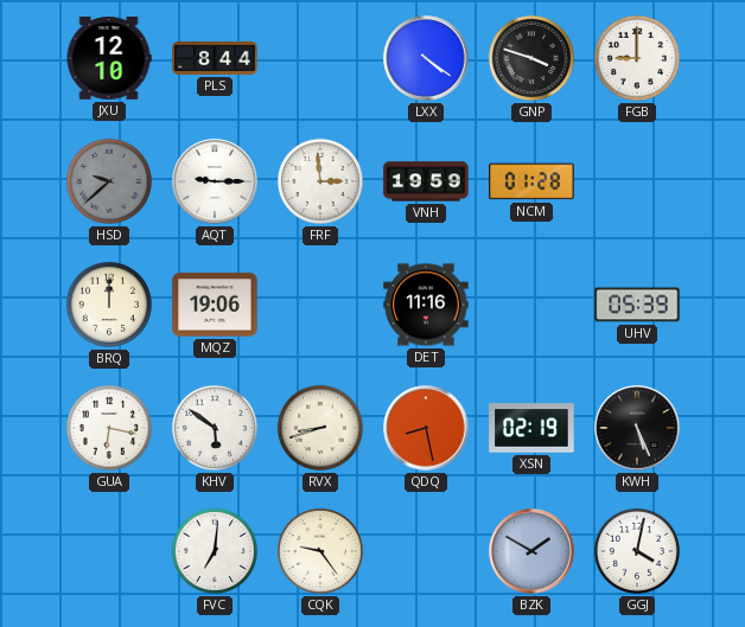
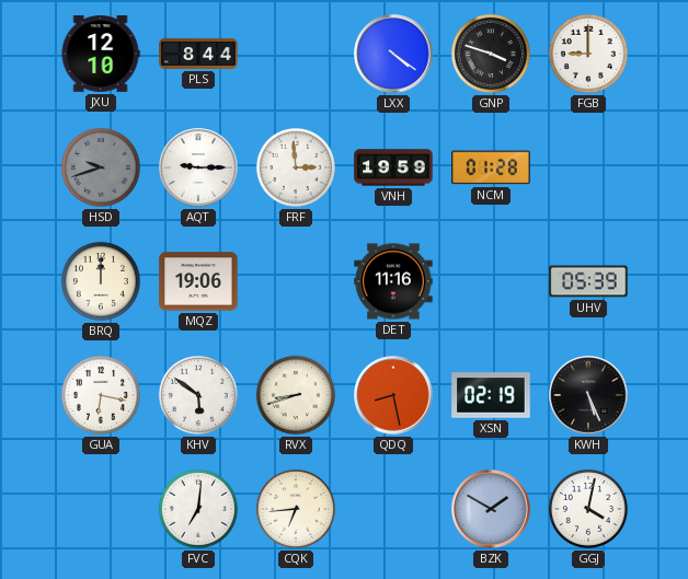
HSD: 9:38 -> 9:42 (101, 167)
CQK: 9:24 -> 6:44 (296, 509)
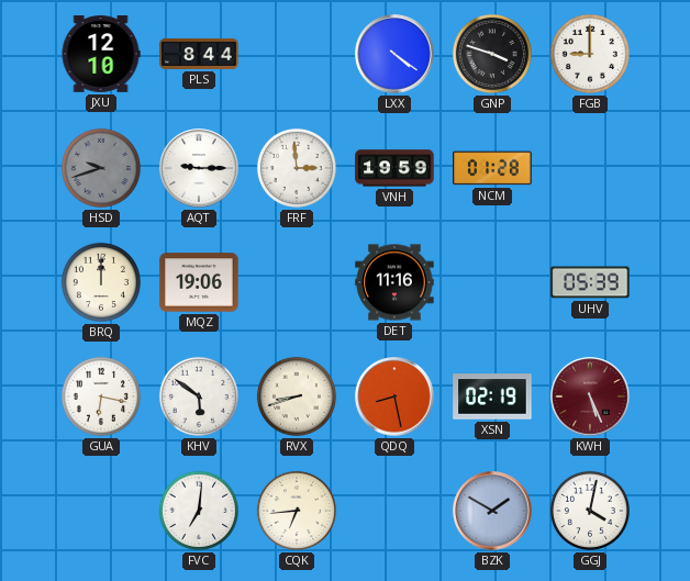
KWH dial: black -> burgundy (590, 396)
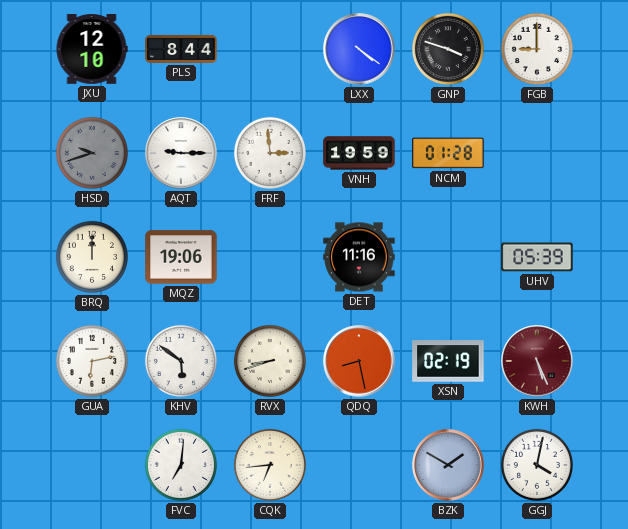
GUA: 6:17 -> 6:13 (92, 361)
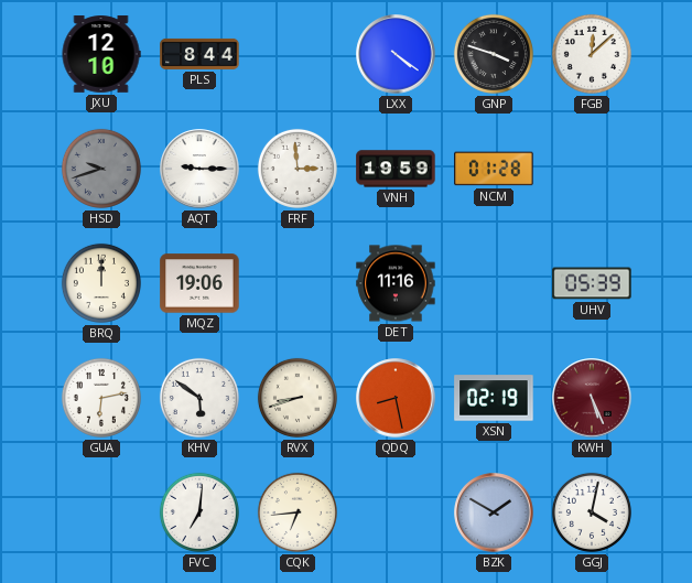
FGB: 9:00 -> 12:08 (592, 54)
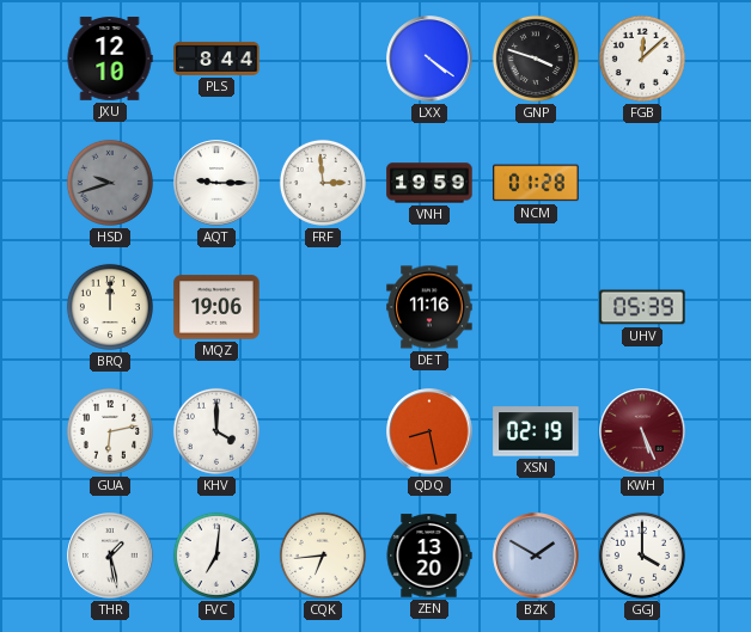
KHV: 5:51 -> 4:00 (216, 431)
RVX: 8:42 -> none (298, 398)
THR: none -> 1:28 (110, 556)
ZEN: none -> 13:20 (429, 556)
GGJ: 4:02 -> 4:00 (642, 556)
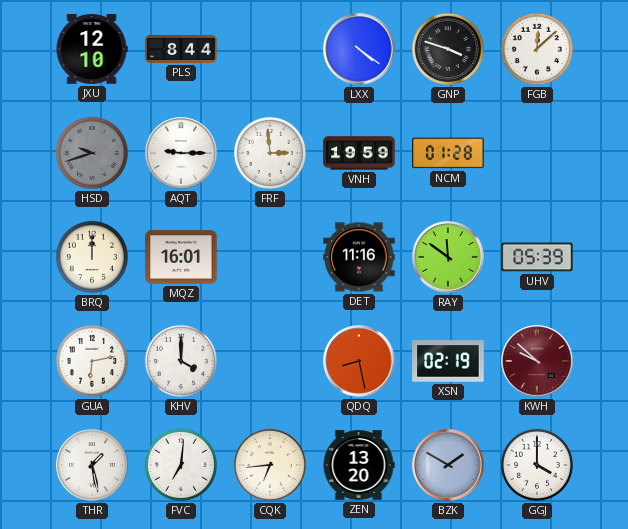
MQZ: 19:06 -> 16:01 (181, 257)
RAY: none -> 11:51 (448, 257)
KWH: 5:26 -> 9:52 (537, 361)
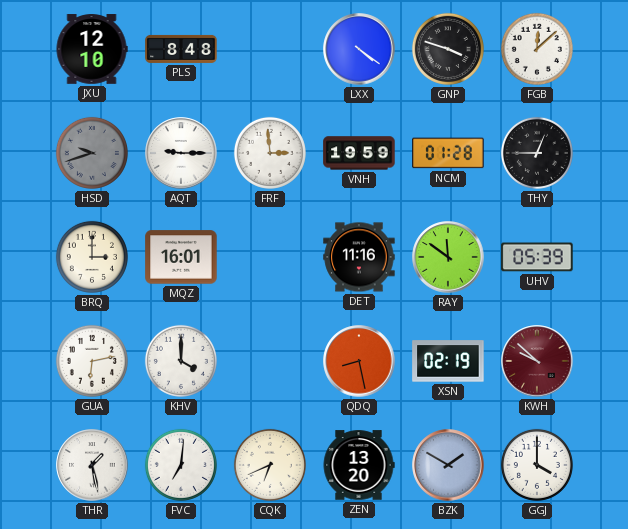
PLS: 8:44 -> 8:48 (181, 49)
THY: none -> 12:45 (537, 153)
BRQ: 12:00 -> 3:00 (92, 257)
CQK: 6:44 -> 6:41 (270, 465)
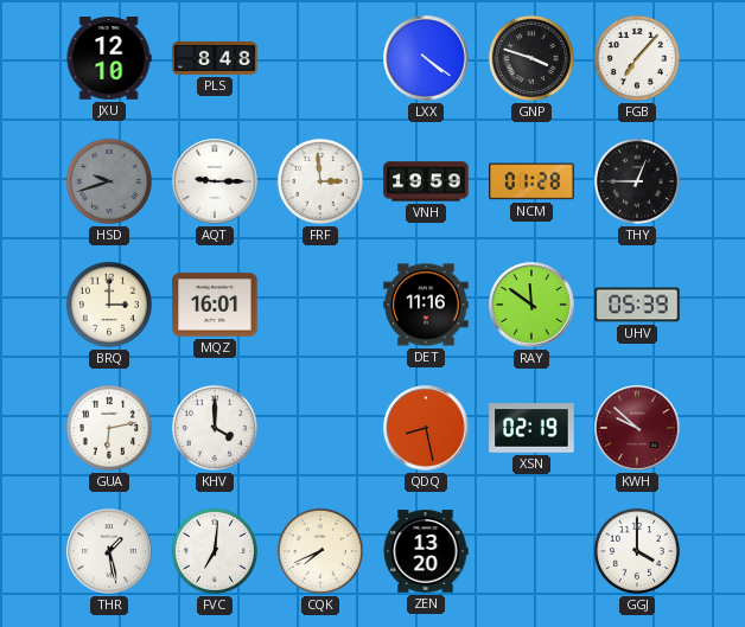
FGB: 12:08 -> 7:07 (637, 58)
CQK: 6:41 -> 7:41 (320, 551)
BZK: 1:50 -> none (448, 465)
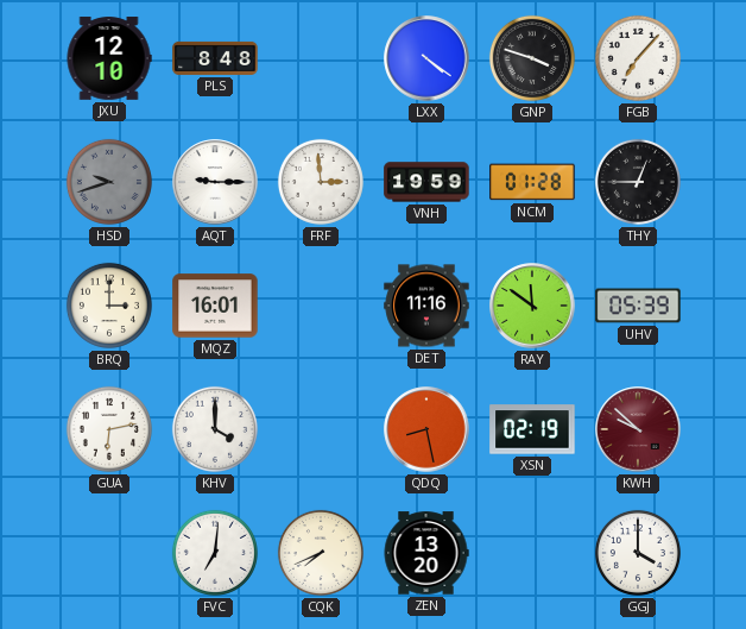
THR: 1:28 -> none (109, 551)
